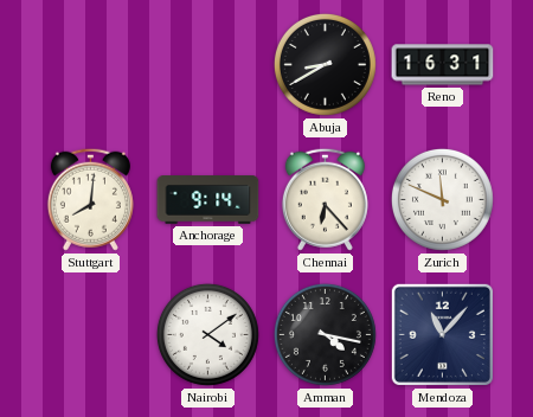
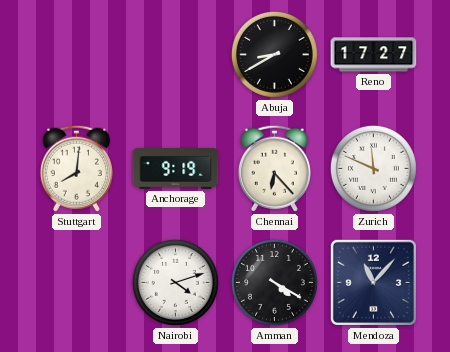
Reno: 16:31 -> 17:27 (374, 55)
Anchorage: 9:14 -> 9:19 (176, 169)
Nairobi: 4:09 -> 4:12 (175, 282)
Amman: 4:17 -> 4:20 (274, 282)
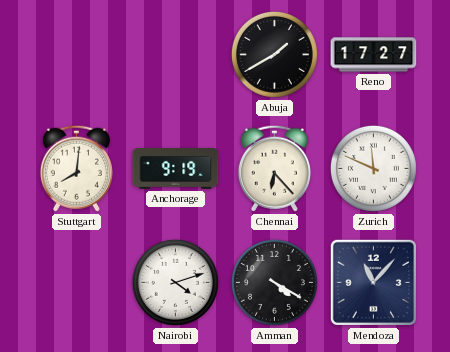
Abuja: 8:40 -> 1:40 (274, 54)
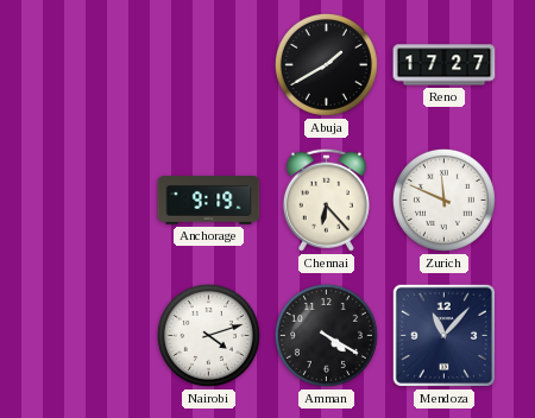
Stuttgart: 8:01 -> none (76, 168)
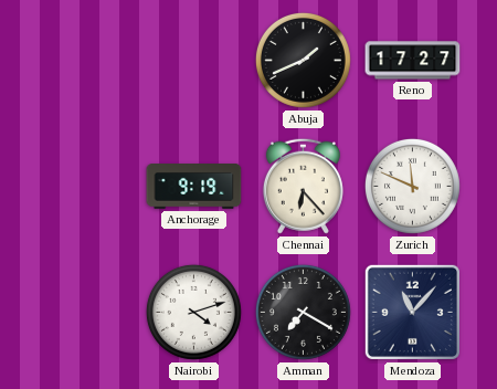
Abuja: 1:40 -> 1:41 (303, 60)
Amman: 4:20 -> 7:20 (303, 312)
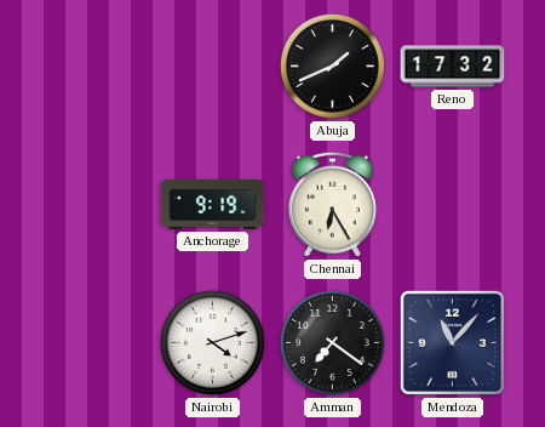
Reno: 17:27 -> 17:32 (453, 67)
Chennai: 6:23 -> 6:25 (332, 204)
Zurich: 11:49 -> none (412, 186)
Amman: 7:20 -> 7:21 (332, 342)
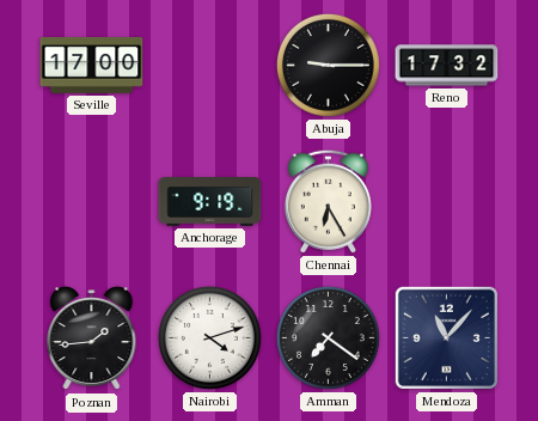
Seville: none -> 17:00 (92, 66)
Abuja: 1:41 -> 9:15 (328, 65)
Poznan: none -> 1:44 (92, 338)
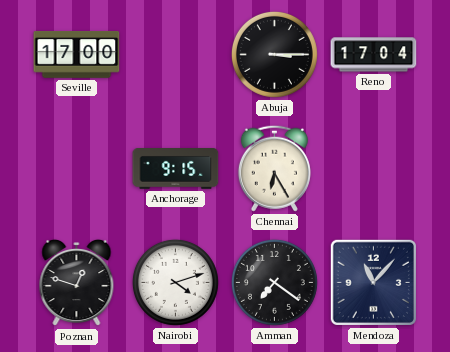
Abuja: 9:15 -> 3:15 (274, 54)
Reno: 17:32 -> 17:04 (374, 55)
Anchorage: 9:19 -> 9:15 (176, 169)
Poznan: 1:44 -> 12:48 (77, 283)
